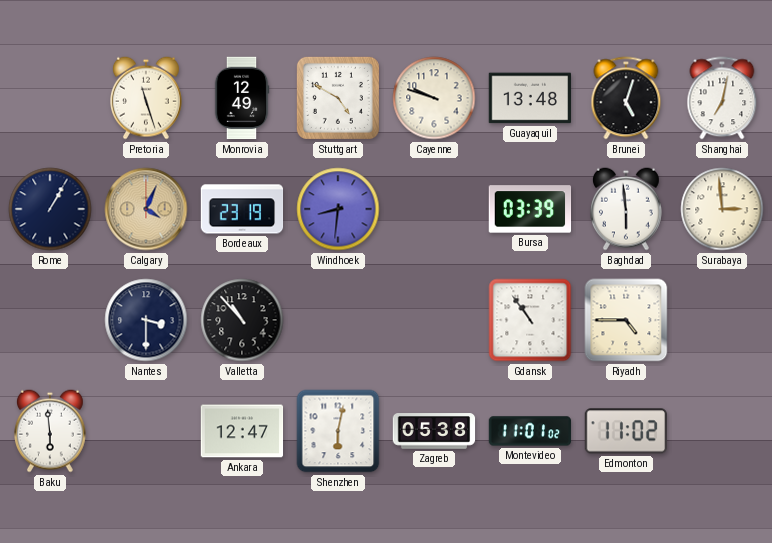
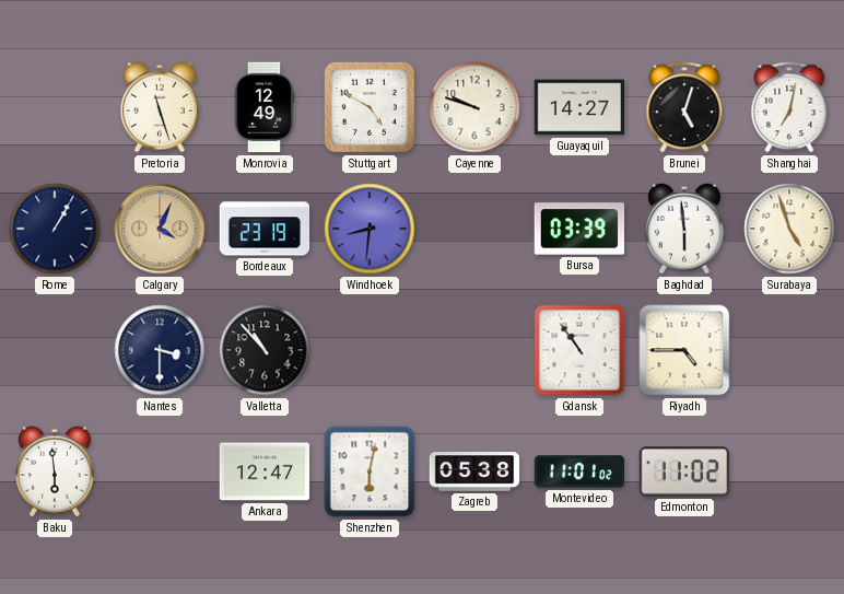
Guayaquil: 13:48 -> 14:27 (579, 107)
Surabaya: 2:59 -> 4:57 (789, 229)
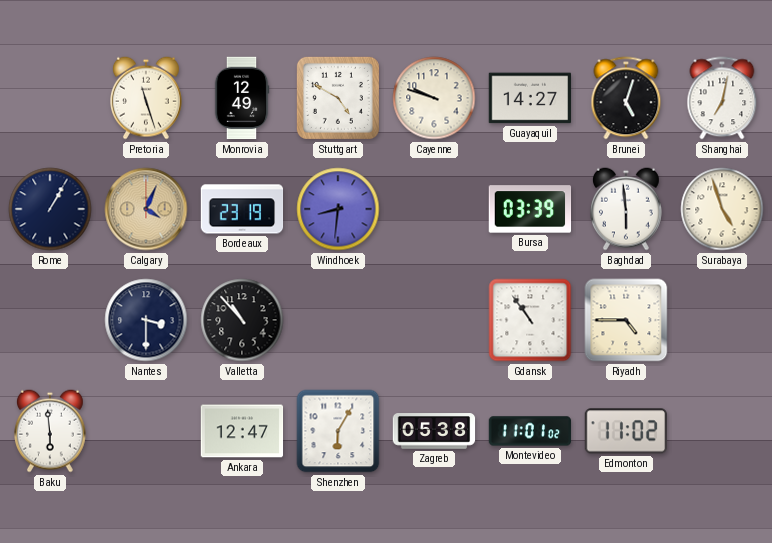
Shenzhen: 6:02 -> 6:05 (338, 431)
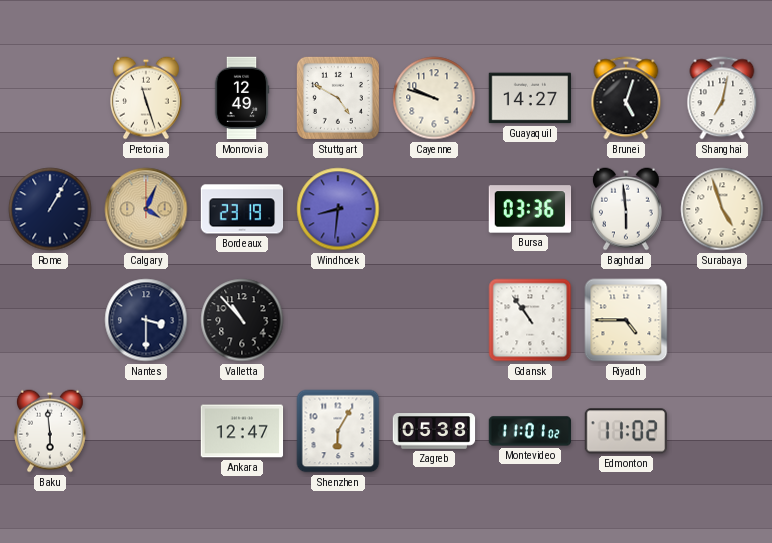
Bursa: 03:39 -> 03:36 (530, 209)
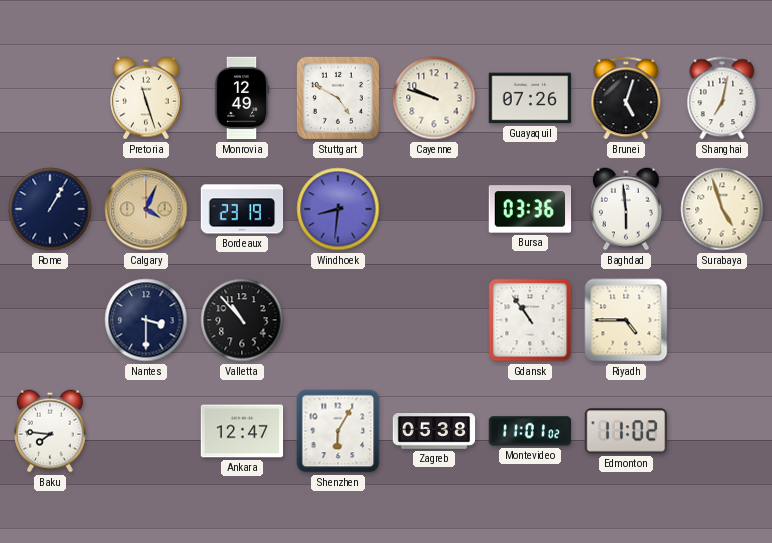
Guayaquil: 14:27 -> 07:26 (530, 98)
Baku: 5:59 -> 7:46 (51, 431)
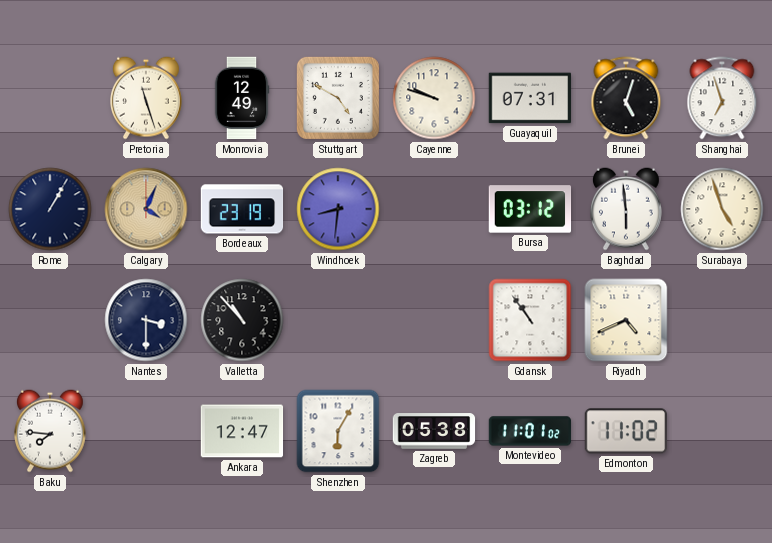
Guayaquil: 07:26 -> 07:31 (530, 98)
Shanghai: 7:02 -> 6:57 (722, 98)
Bursa: 03:36 -> 03:12 (530, 209)
Riyadh: 4:45 -> 4:41 (626, 320)
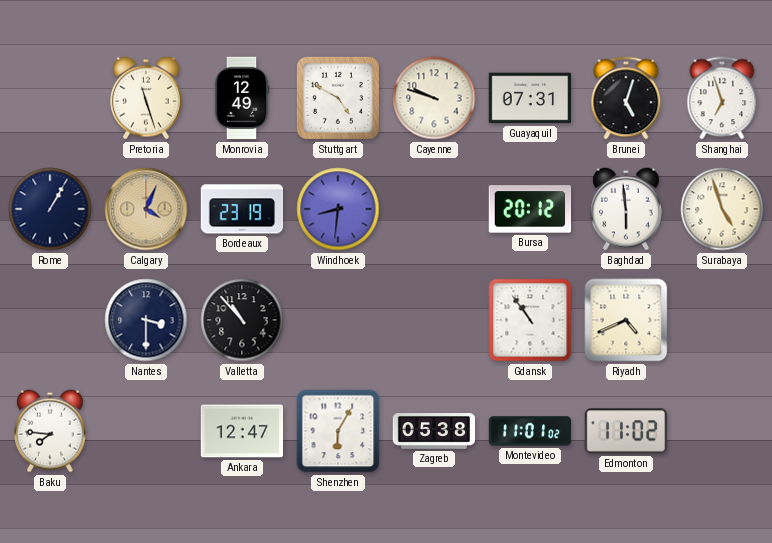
Bursa: 03:12 -> 20:12 (530, 209)
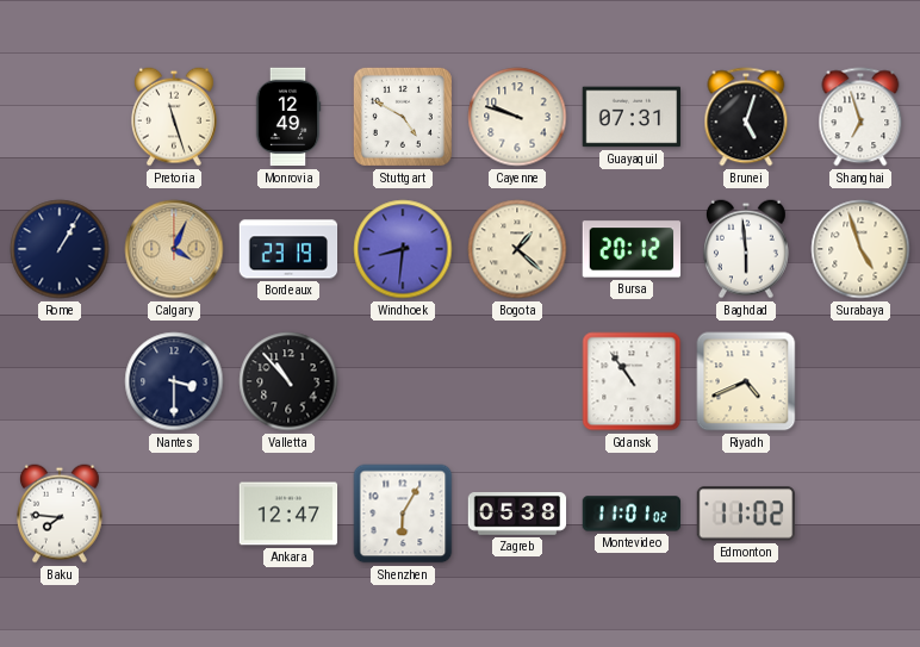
Bogota: none -> 1:22 (517, 249)
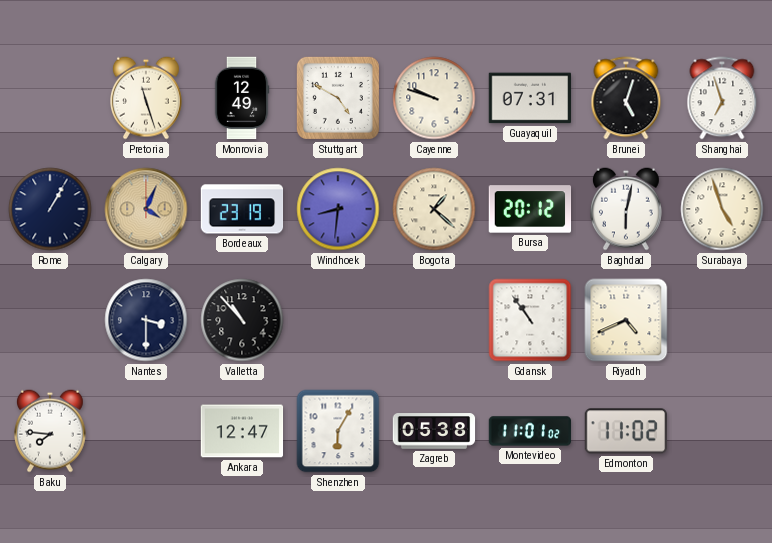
Baghdad: 5:59 -> 6:02 (627, 209)
